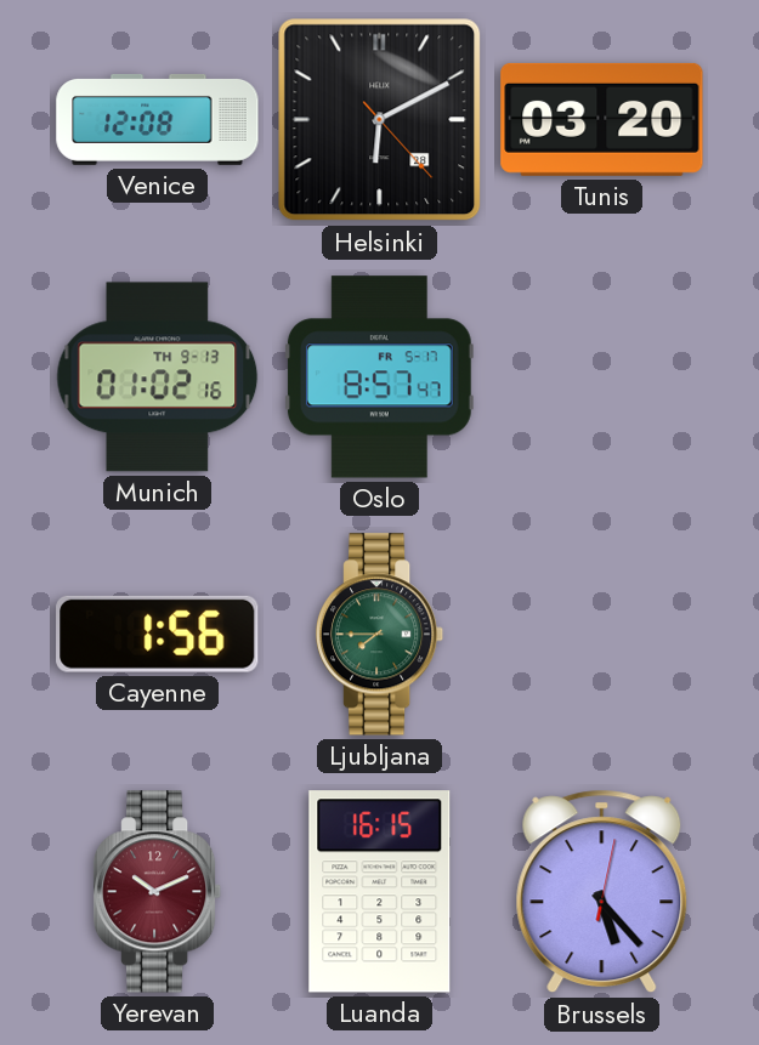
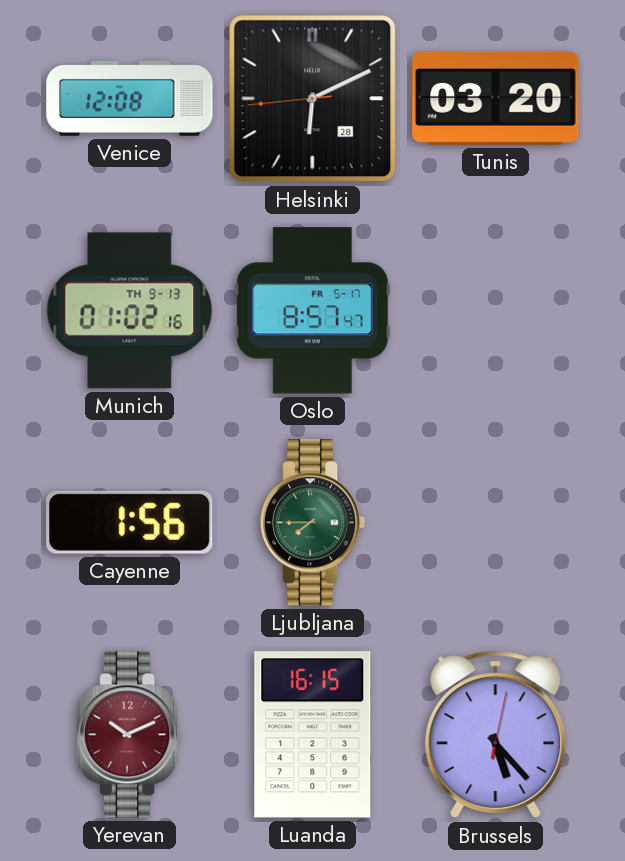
Helsinki: 6:10:23 -> 6:10:44 (313, 99)
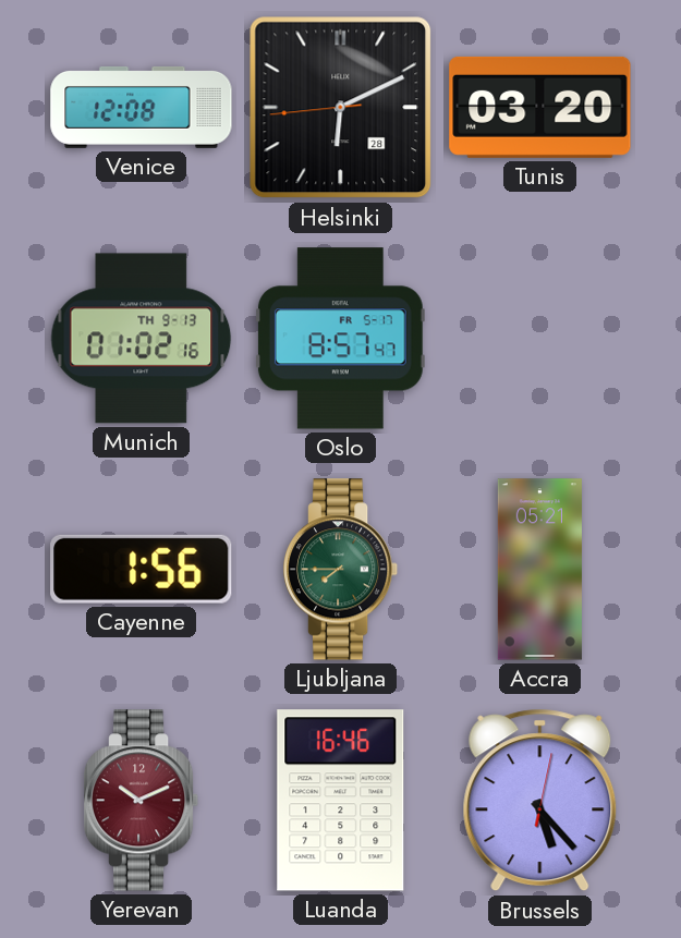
Accra: none -> 05:21 (539, 570)
Luanda: 16:15 -> 16:46 (341, 801)
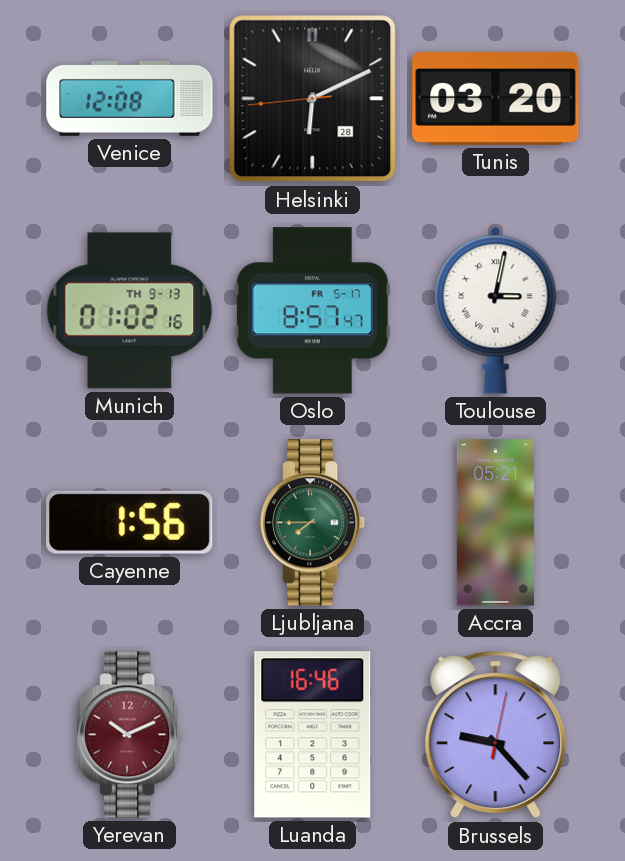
Toulouse: none -> 3:02 (496, 310)
Brussels: 5:23 -> 9:23 (496, 735)
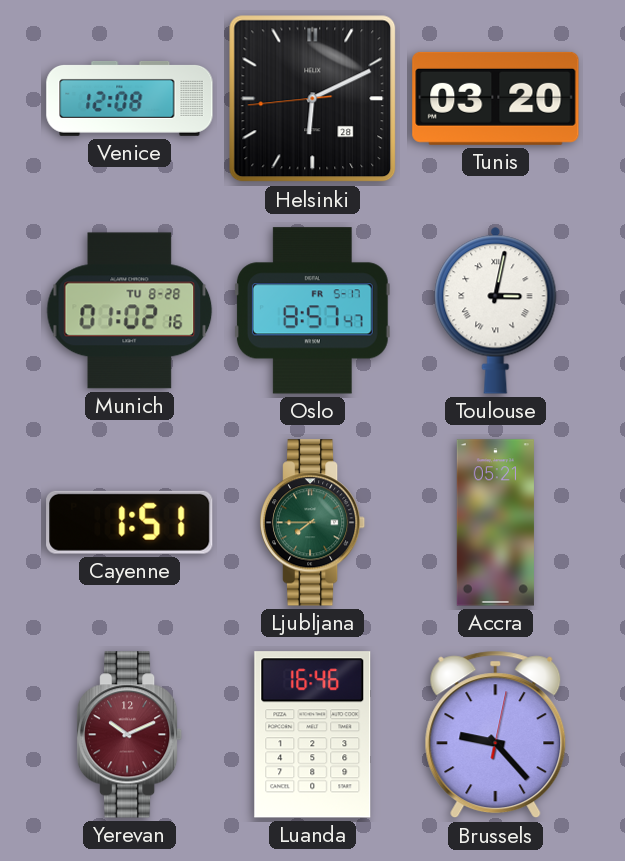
Munich date: TH 9-13 -> TU 8-28 (130, 311)
Cayenne: 1:56 -> 1:51 (130, 522)
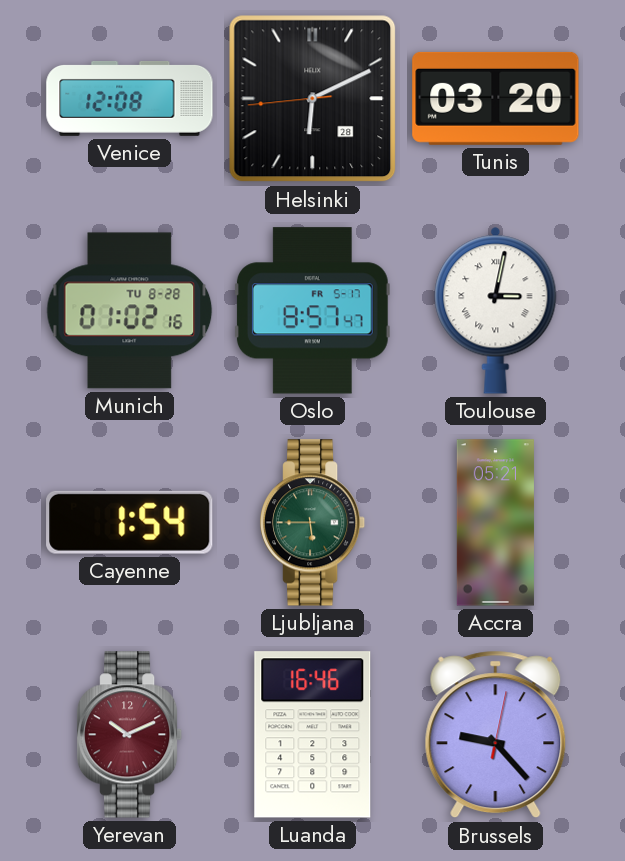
Cayenne: 1:51 -> 1:54 (130, 522)
Ljubljana: 7:45 -> 5:45 (313, 523)
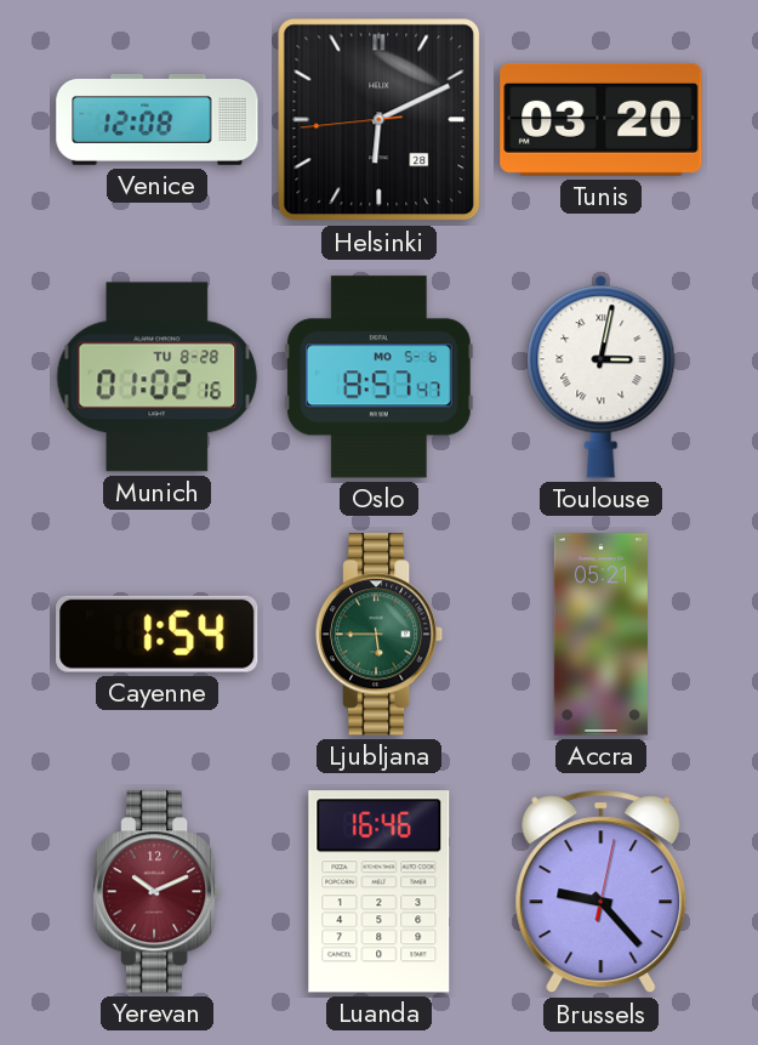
Oslo date: FR 5-17 -> MO 5-6 (378, 377)
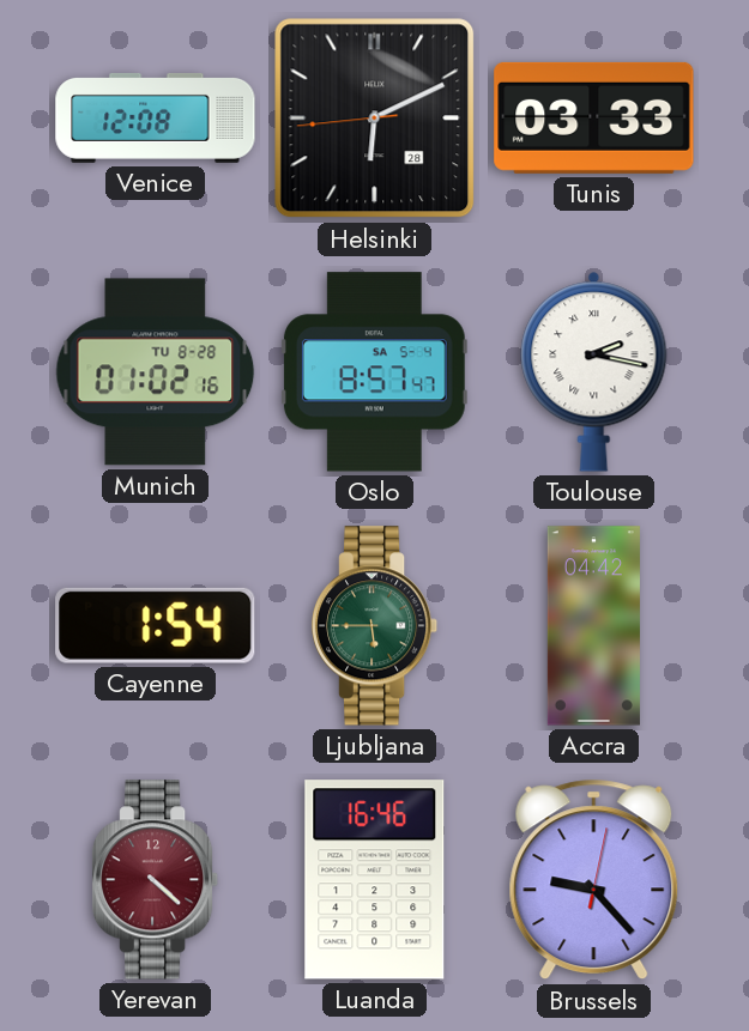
Tunis: 03:20 -> 03:33 (594, 117)
Oslo date: MO 5-6 -> SA 5-4 (374, 372)
Toulouse: 3:02 -> 2:17 (594, 371)
Accra: 05:21 -> 04:42 (593, 626)
Yerevan: 10:11 -> 4:22 (156, 880)
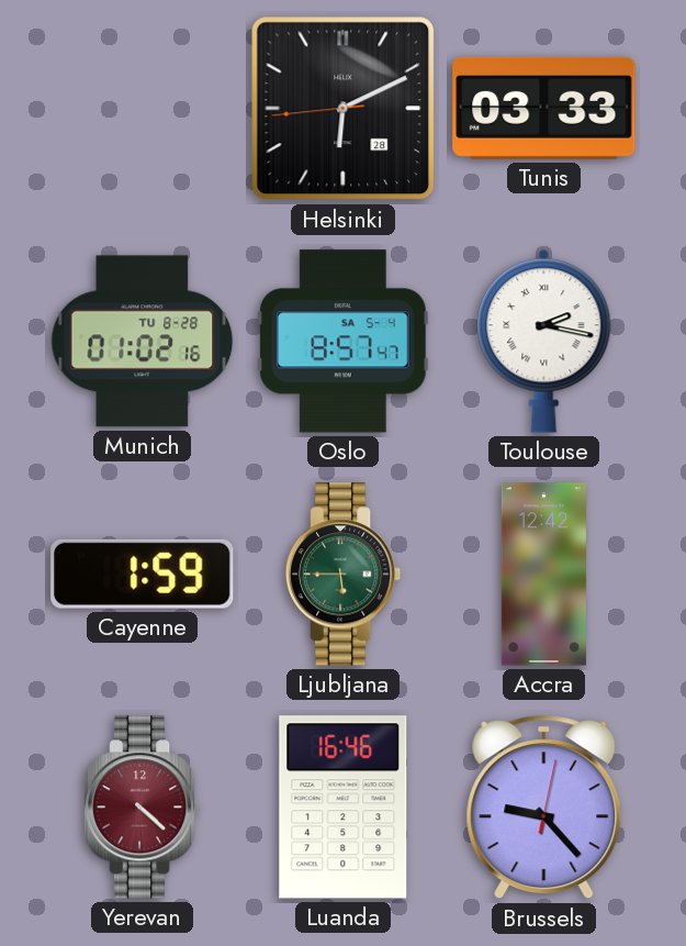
Venice: 12:08 -> none (156, 117)
Cayenne: 1:54 -> 1:59 (143, 574)
Accra: 04:42 -> 12:42 (543, 575)
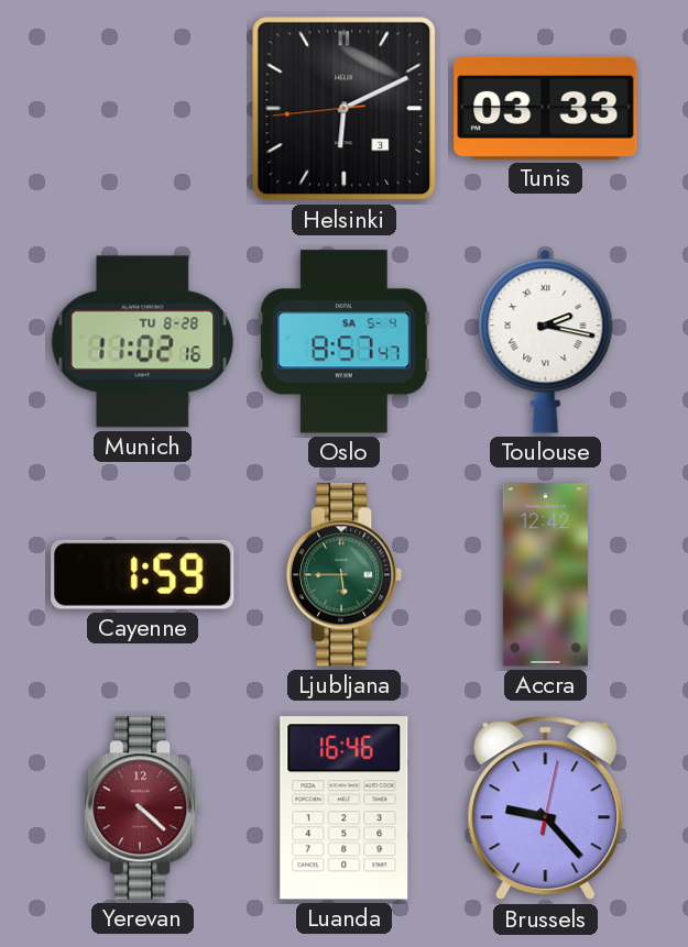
Helsinki date: 28 -> 3 (345, 109)
Munich: 01:02 -> 11:02 (143, 342)
